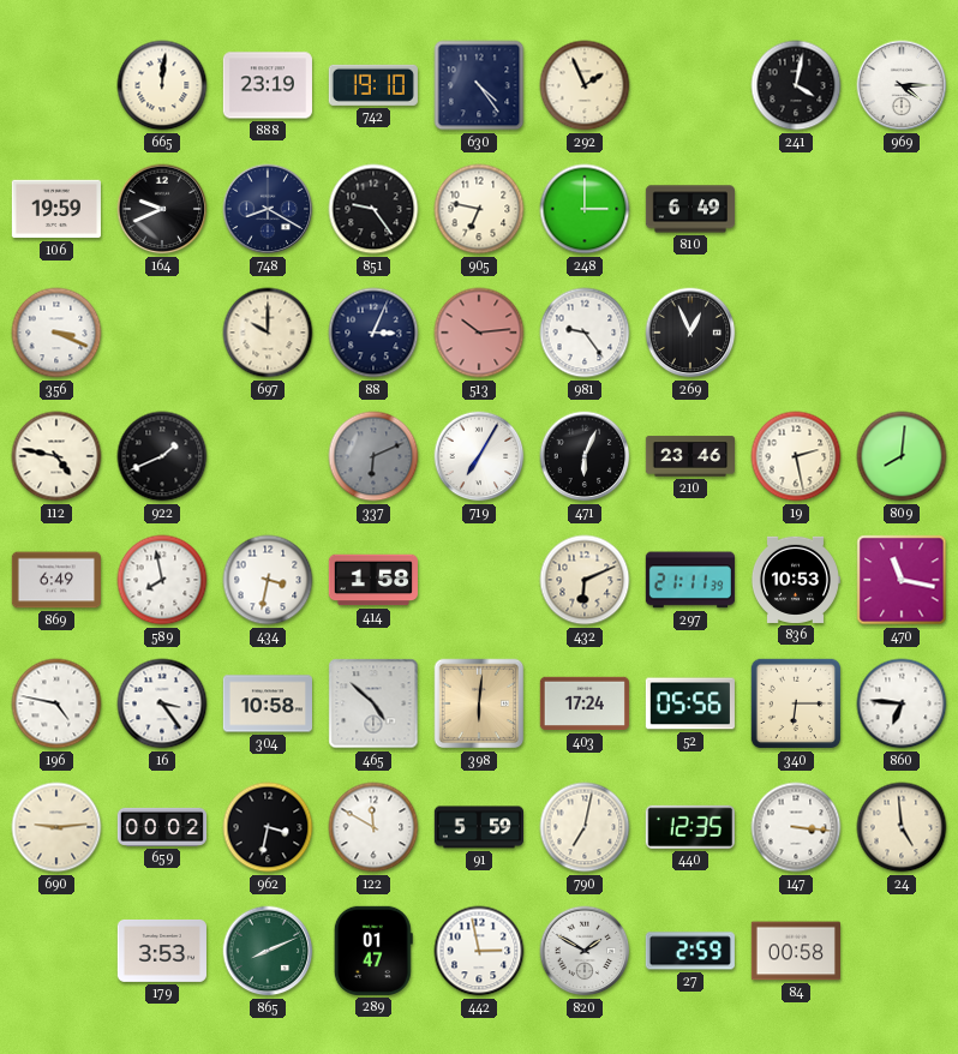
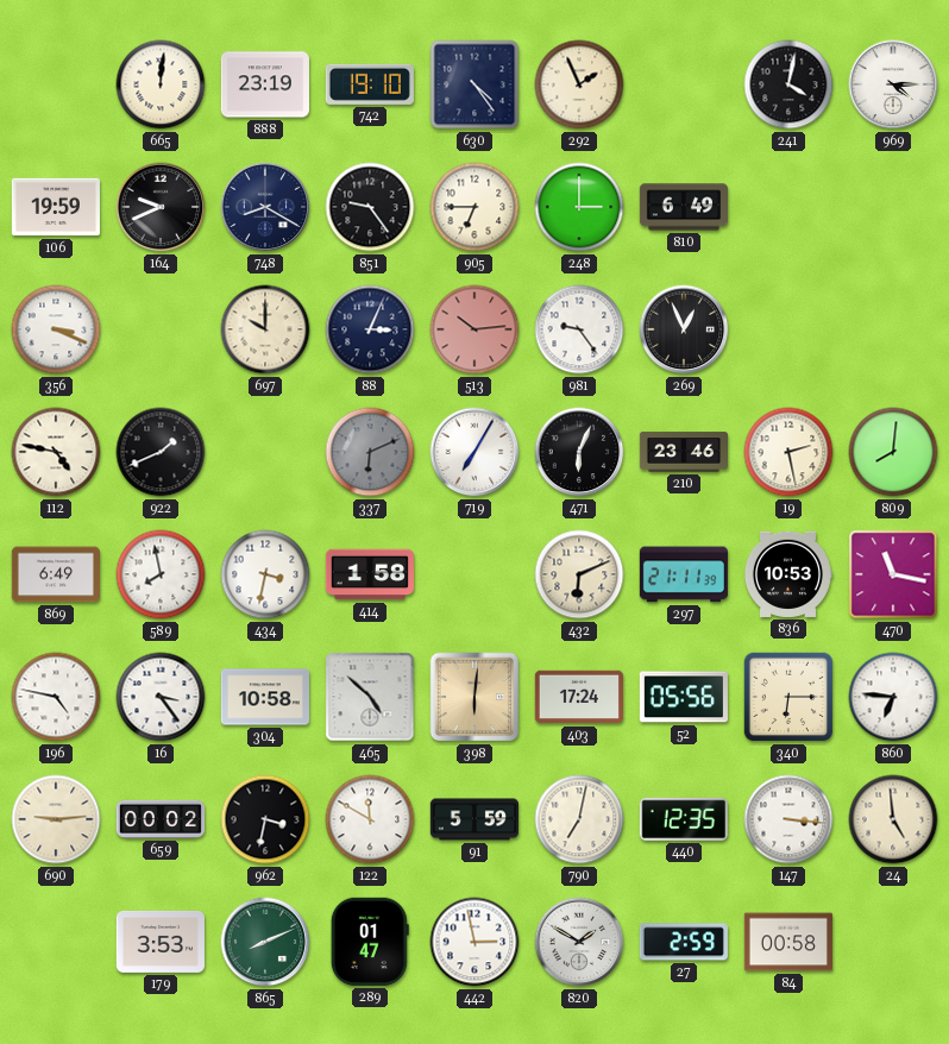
905: 6:47 -> 6:45 (474, 207)
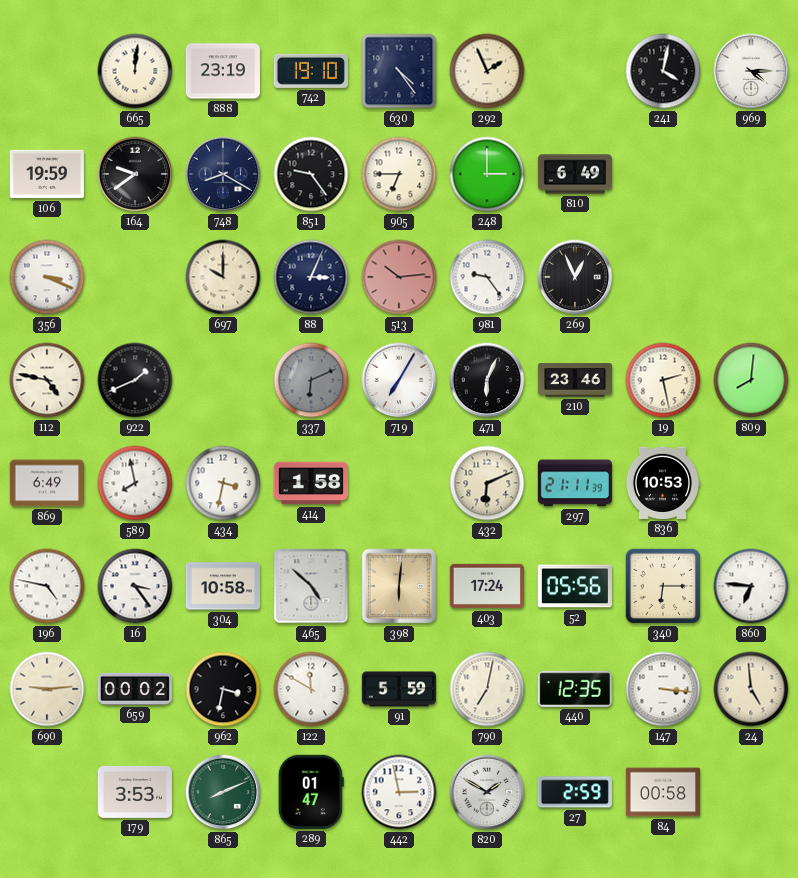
164: 9:41 -> 9:39 (135, 174)
470: 11:17 -> none (893, 574)
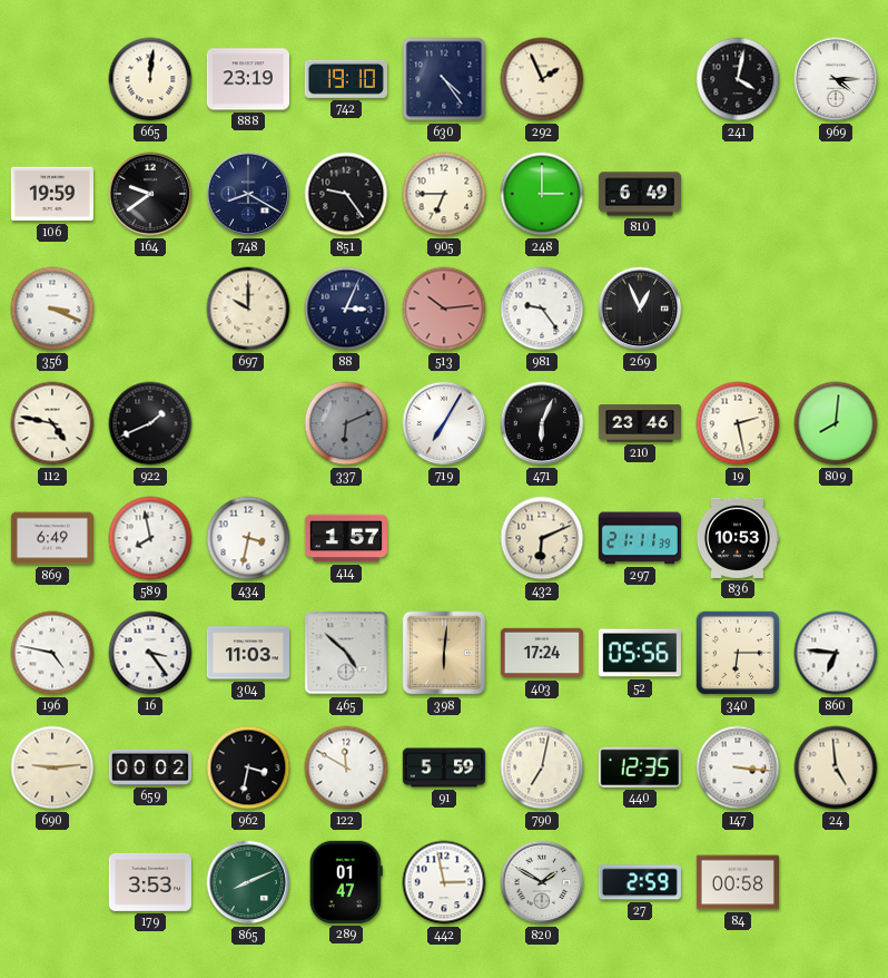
414: 1:58 -> 1:57 (346, 538)
304: 10:58 -> 11:03 (247, 653)
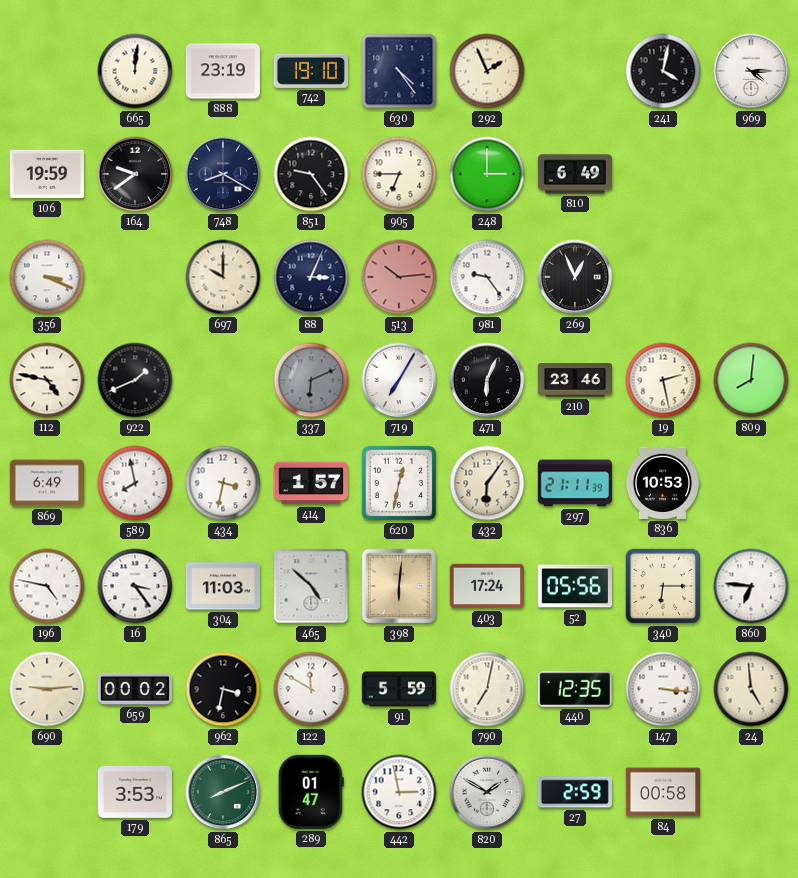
620: none -> 12:32 (399, 483)
432: 6:11 -> 6:06 (487, 483)
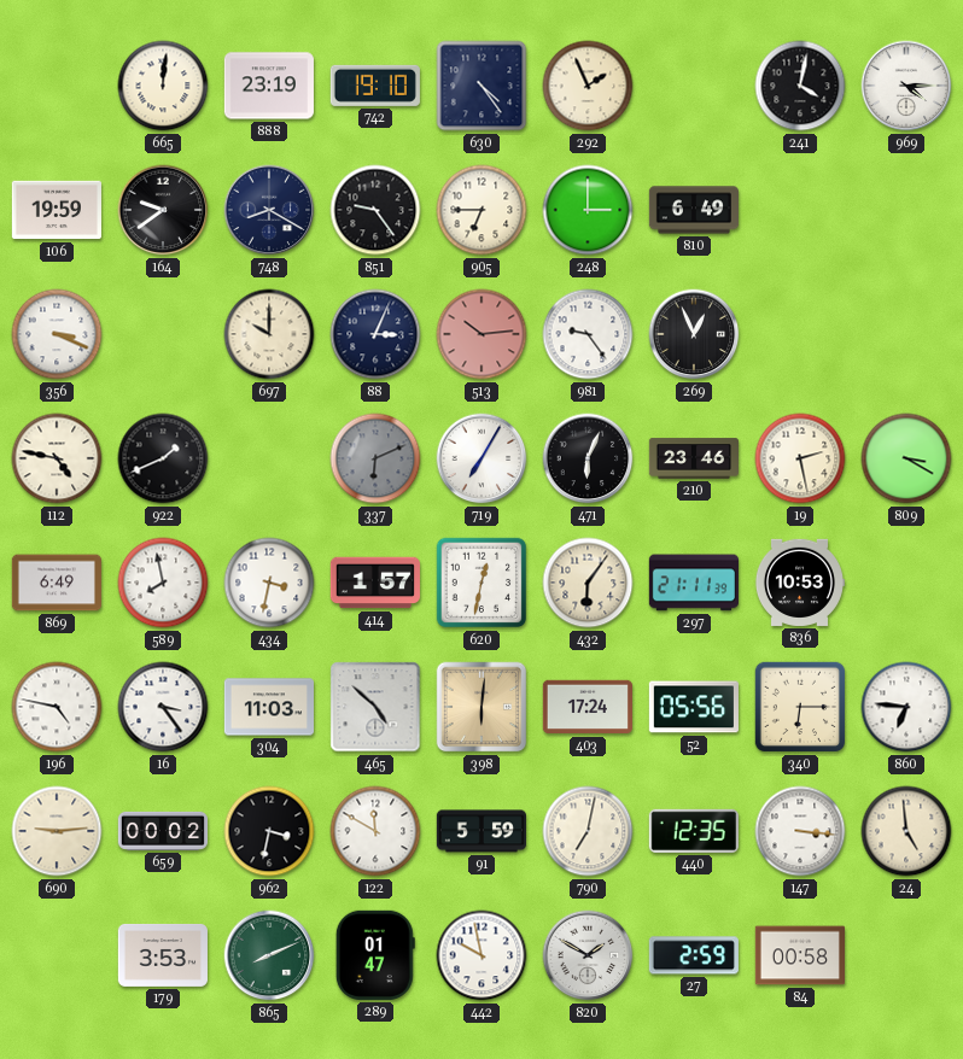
809: 8:01 -> 3:20 (906, 458)
442: 2:58 -> 9:58 (482, 955)
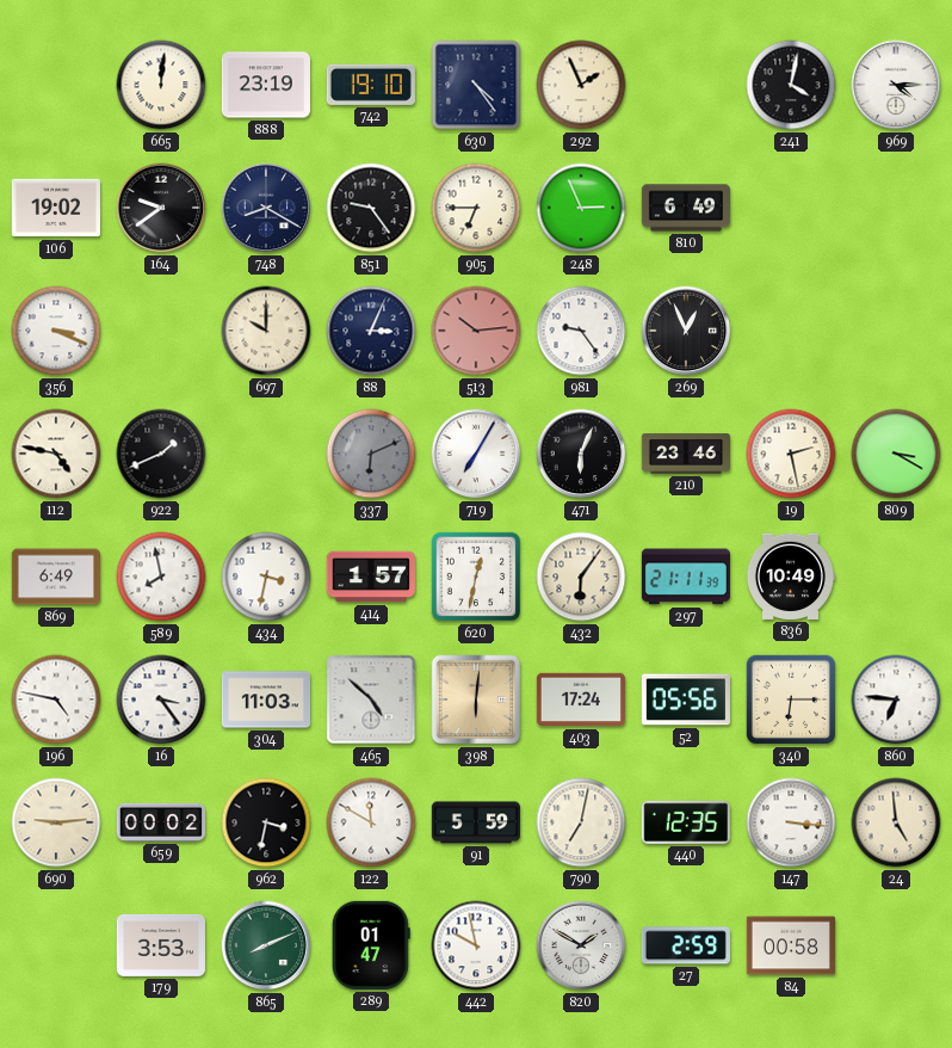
106: 19:59 -> 19:02 (56, 208)
248: 3:00 -> 2:56 (581, 208)
836: 10:53 -> 10:49 (790, 577)
